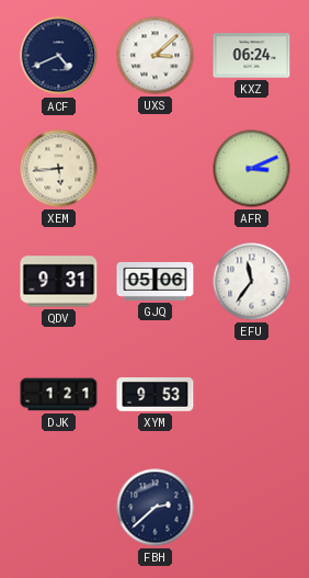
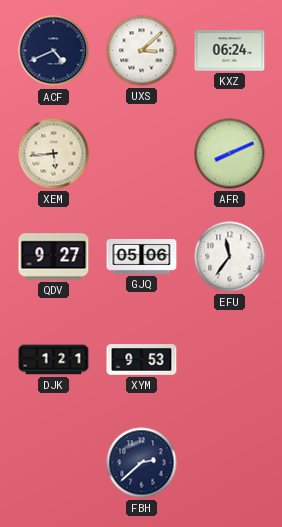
AFR: 3:11 -> 8:11 (230, 154)
QDV: 9:31 -> 9:27 (54, 257)
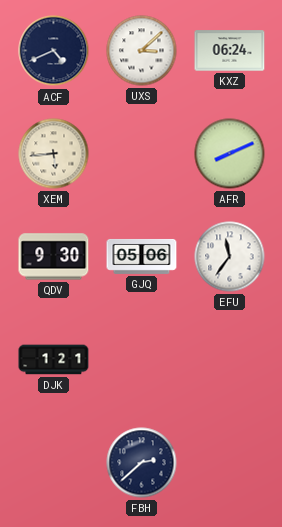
QDV: 9:27 -> 9:30 (54, 257)
XYM: 9:53 -> none (142, 360)
